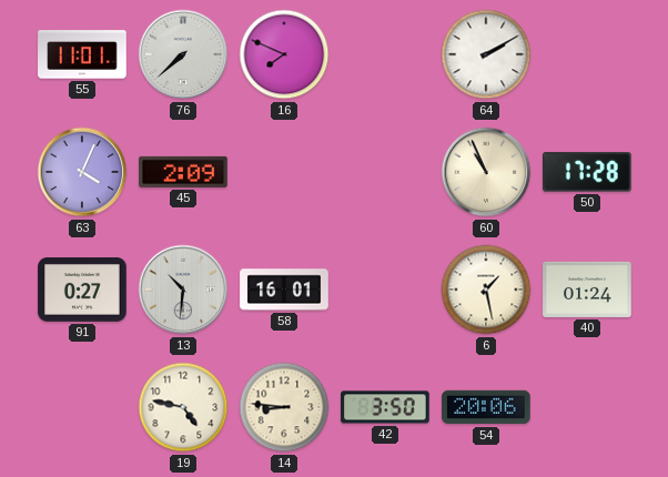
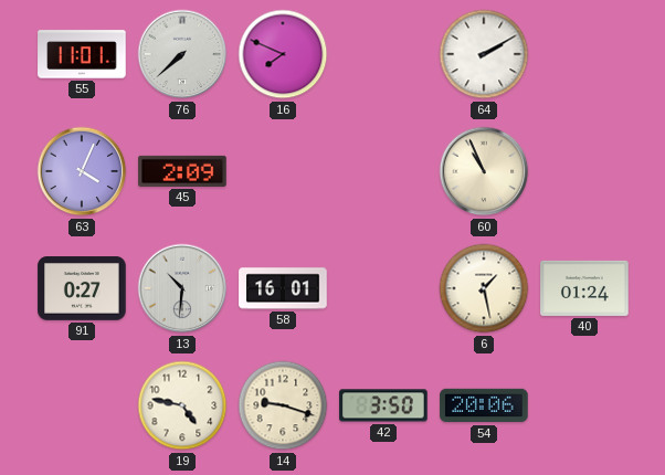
50: 17:28 -> none (587, 172)
14: 8:46 -> 9:18 (283, 405)
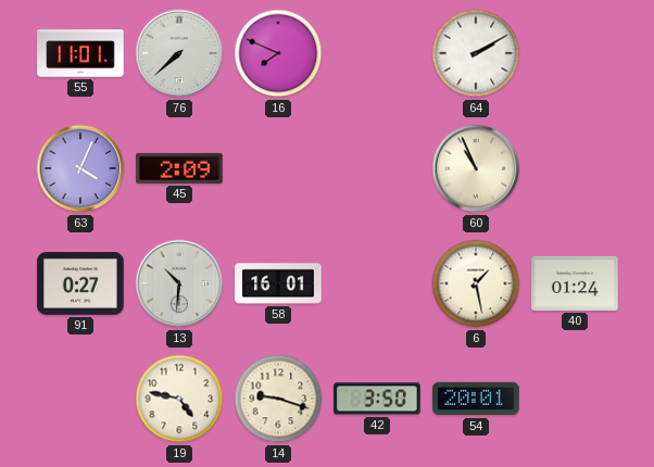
54: 20:06 -> 20:01 (476, 399)
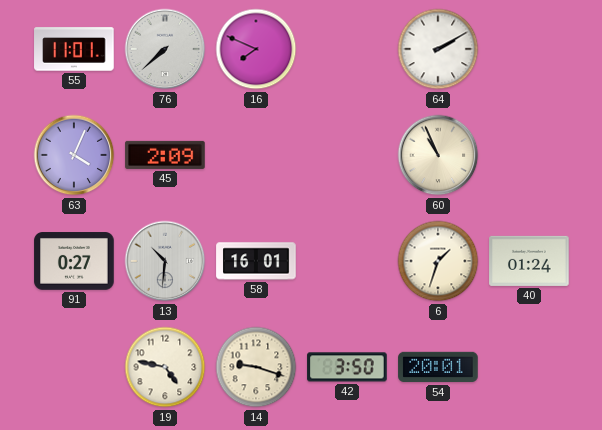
6: 1:28 -> 1:33 (438, 261)
